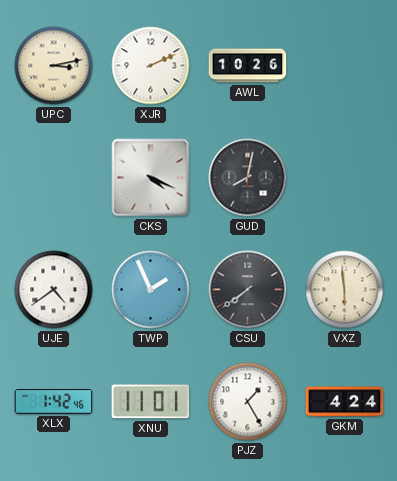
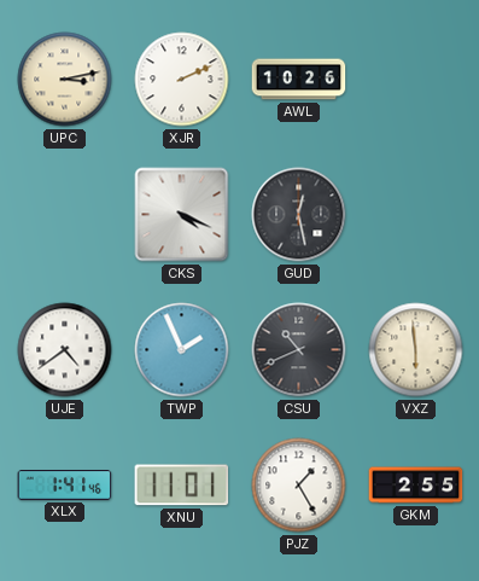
GUD: 8:02 -> 12:28 (299, 215)
CSU: 7:39 -> 10:41 (299, 350)
XLX: 1:42 -> 1:41 (65, 486)
GKM: 4:24 -> 2:55 (416, 486)
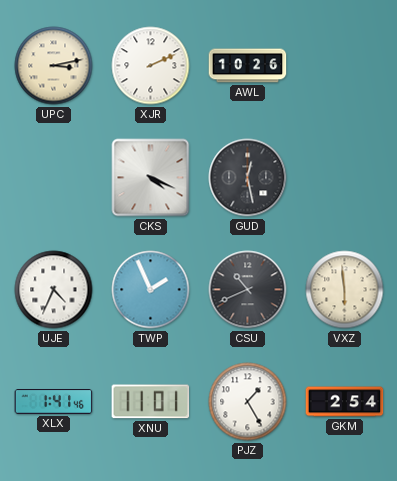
UJE: 4:39 -> 4:34 (54, 290)
GKM: 2:55 -> 2:54 (345, 402)
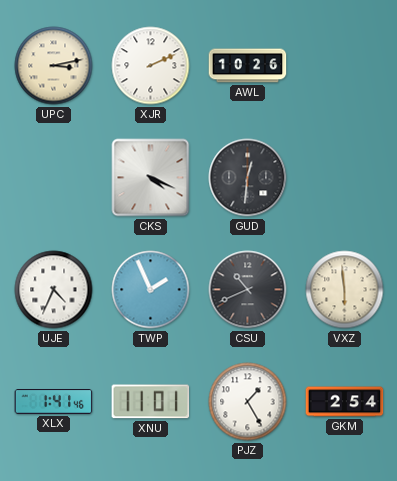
GUD: 12:28 -> 12:31 (248, 178)
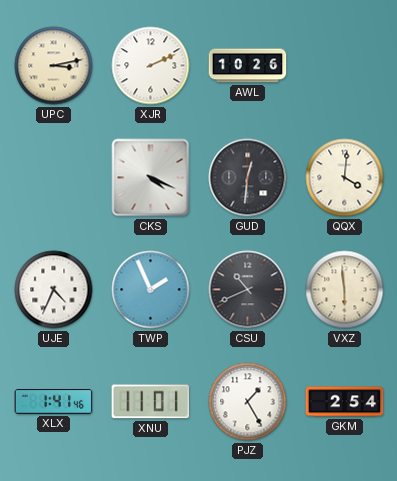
QQX: none -> 4:01 (345, 178)
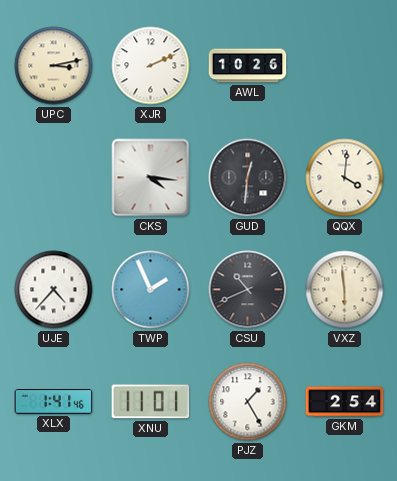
CKS: 4:19 -> 4:16 (151, 178)
UJE: 4:34 -> 4:37 (54, 290)
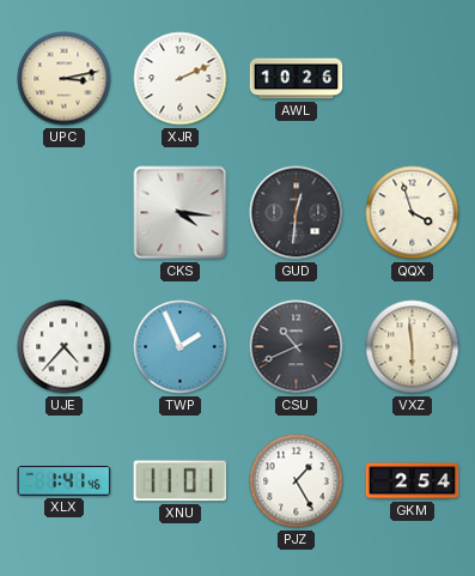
QQX: 4:01 -> 3:57 (413, 213)
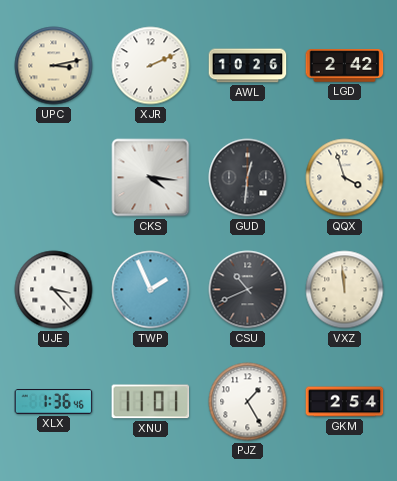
LGD: none -> 2:42 (345, 66)
UJE: 4:37 -> 3:23 (54, 290)
VXZ: 5:59 -> 11:59 (345, 290)
XLX: 1:41 -> 1:36 (54, 402)
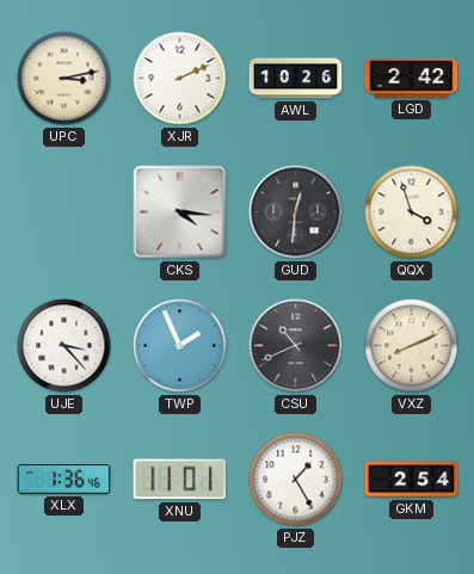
VXZ: 11:59 -> 8:11 (412, 346)
